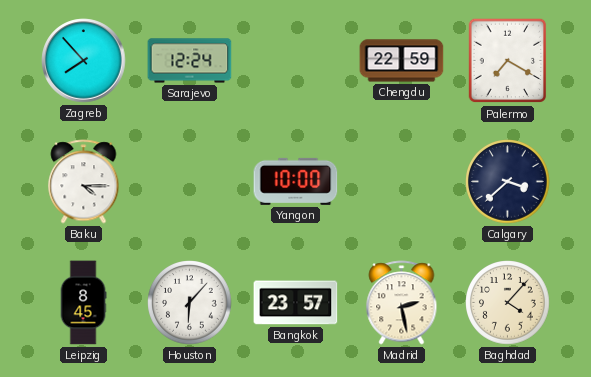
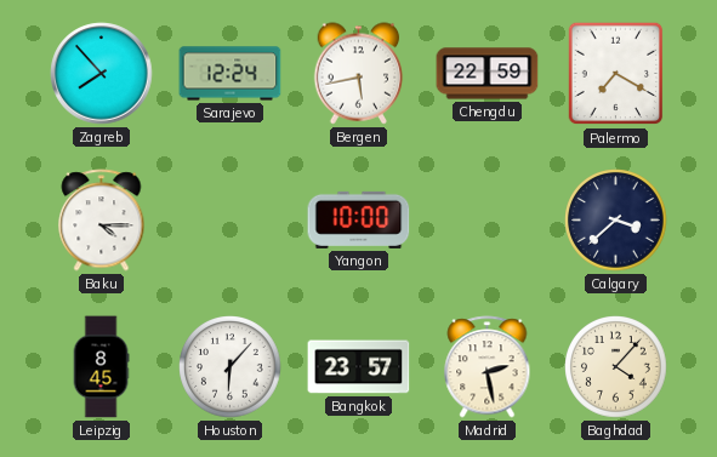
Bergen: none -> 5:43 (359, 74)
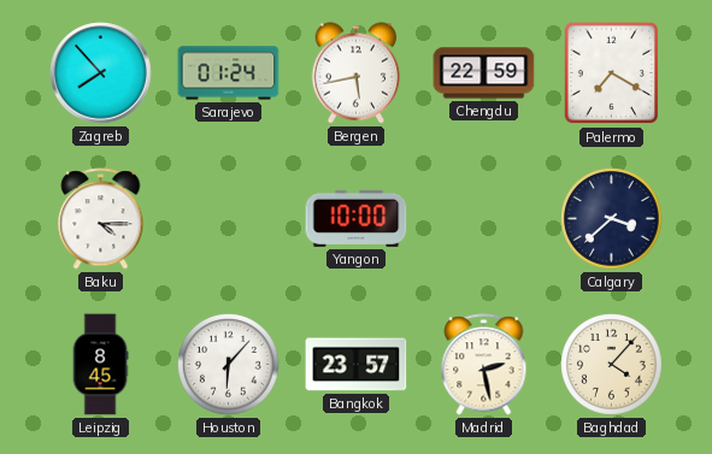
Sarajevo: 12:24 -> 01:24 (229, 73)
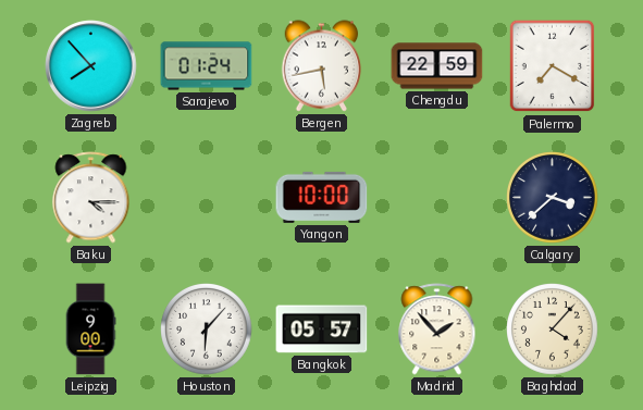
Leipzig: 8:45 -> 9:00 (90, 330)
Bangkok: 23:57 -> 05:57 (322, 330)
Madrid: 2:28 -> 1:53 (437, 330)
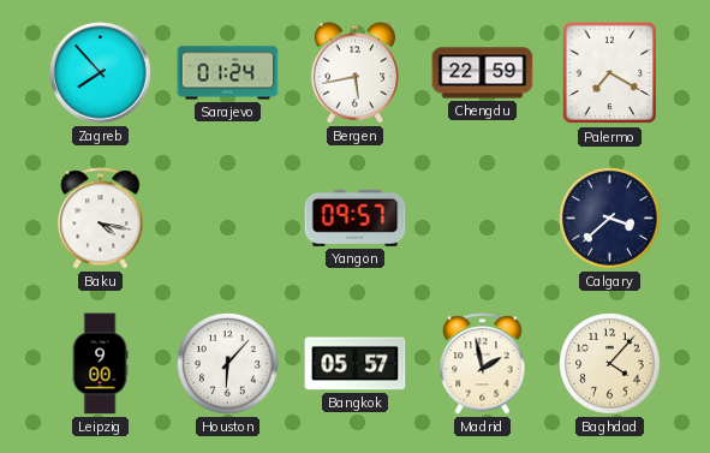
Baku: 4:15 -> 4:17 (101, 219)
Yangon: 10:00 -> 09:57 (356, 217)
Madrid: 1:53 -> 1:58 (483, 364)
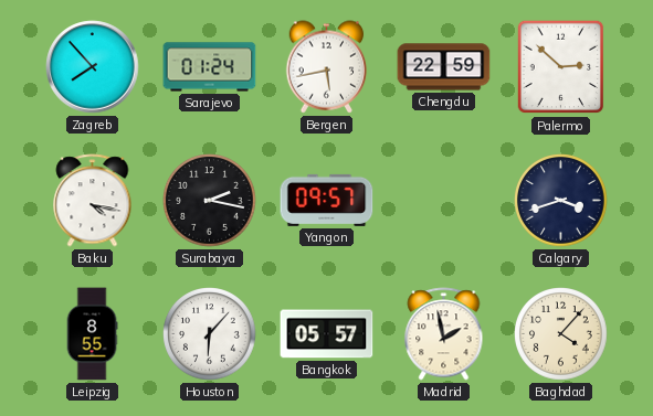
Palermo: 7:20 -> 2:52 (561, 67)
Surabaya: none -> 2:17 (210, 201)
Calgary: 3:38 -> 3:42 (561, 201)
Leipzig: 9:00 -> 8:55 (92, 334)
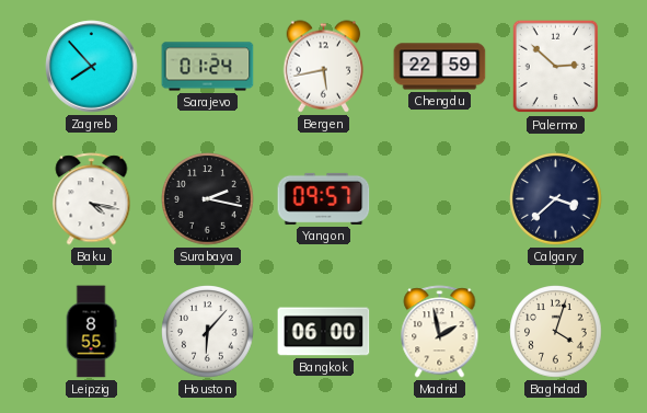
Calgary: 3:42 -> 3:38 (556, 199)
Bangkok: 05:57 -> 06:00 (324, 332)
Baghdad: 4:07 -> 4:03 (556, 332)
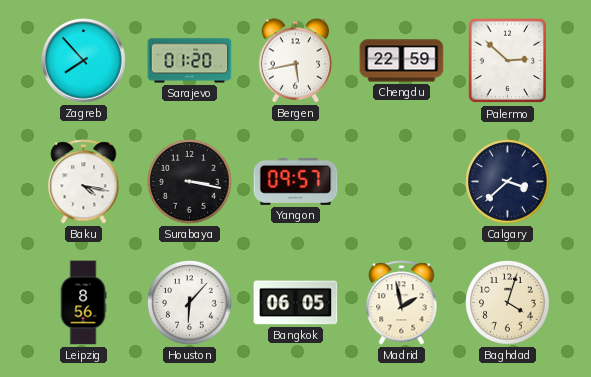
Sarajevo: 01:24 -> 01:20 (190, 61)
Surabaya: 2:17 -> 3:17 (190, 182)
Leipzig: 8:55 -> 8:56 (83, 303)
Bangkok: 06:00 -> 06:05 (296, 303)
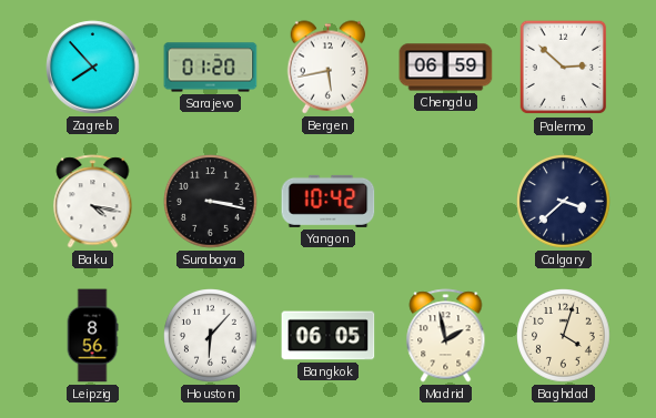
Chengdu: 22:59 -> 06:59 (446, 68)
Yangon: 09:57 -> 10:42 (329, 201)
